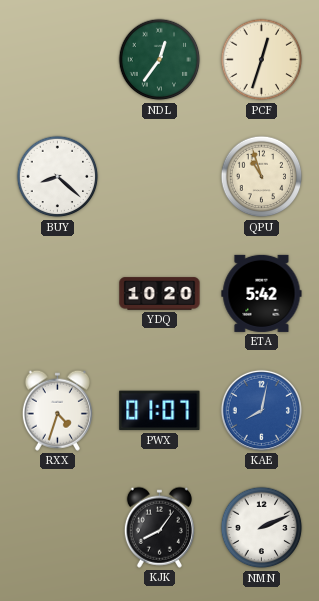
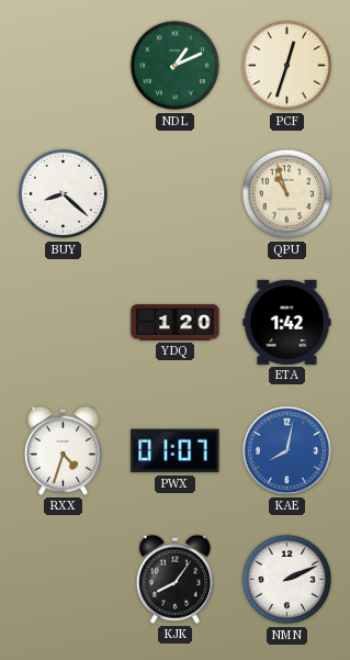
NDL: 12:36 -> 1:11 (176, 66)
YDQ: 10:20 -> 1:20 (176, 323)
ETA: 5:42 -> 1:42 (287, 322)
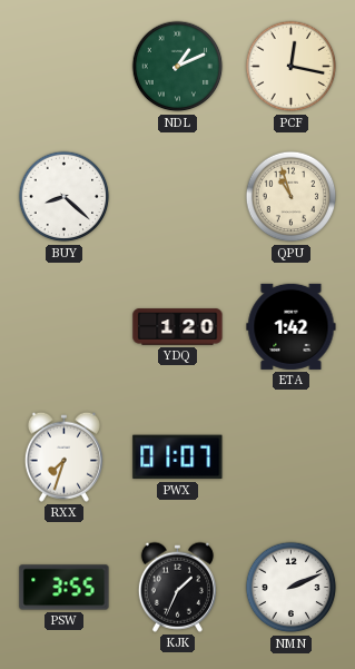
PCF: 12:33 -> 12:17 (292, 67)
RXX: 4:33 -> 7:33 (63, 456)
KAE: 8:02 -> none (286, 450)
PSW: none -> 3:55 (65, 588)
KJK: 8:06 -> 1:34 (177, 587)
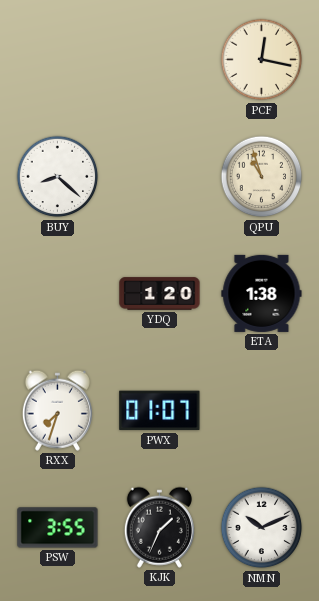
NDL: 1:11 -> none (178, 67)
ETA: 1:42 -> 1:38 (262, 293)
NMN: 2:11 -> 10:11 (262, 528)
